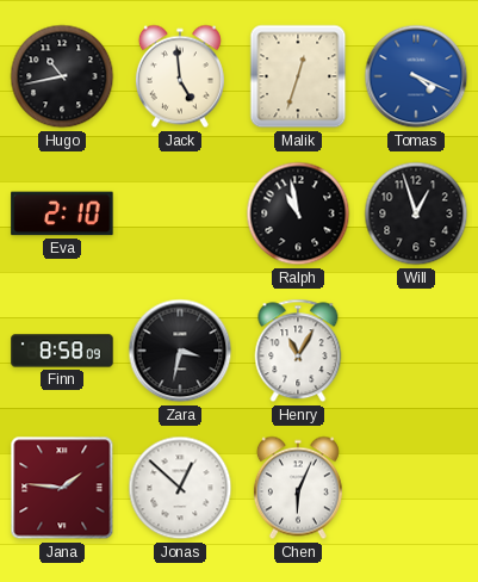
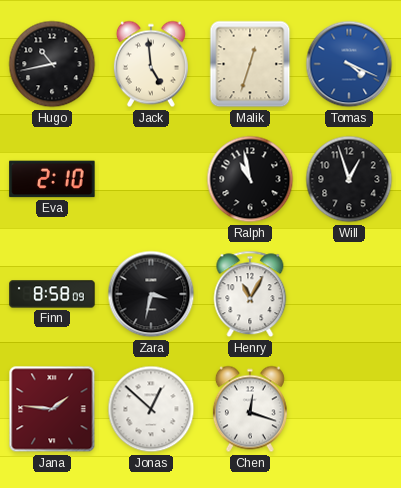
Chen: 6:04 -> 12:18 (250, 409)
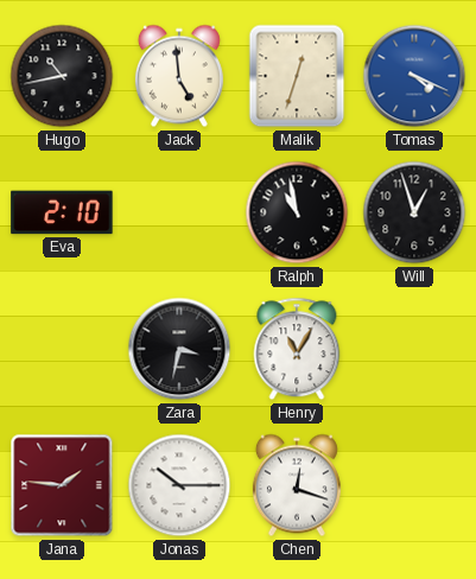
Finn: 8:58 -> none (52, 294)
Jonas: 12:52 -> 10:15 (179, 485)
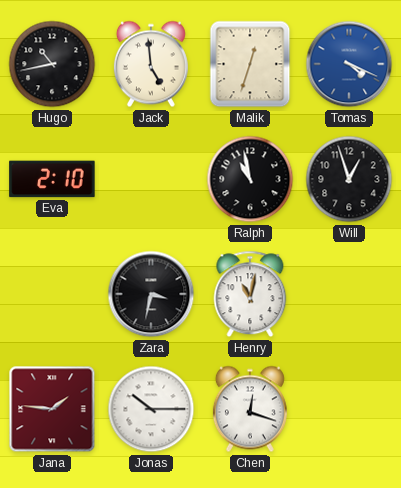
Henry: 11:05 -> 11:02 (250, 294)
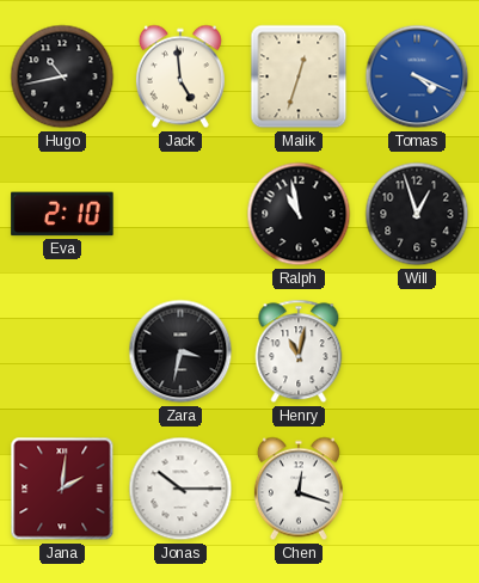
Jana: 1:46 -> 2:01 (62, 489)
